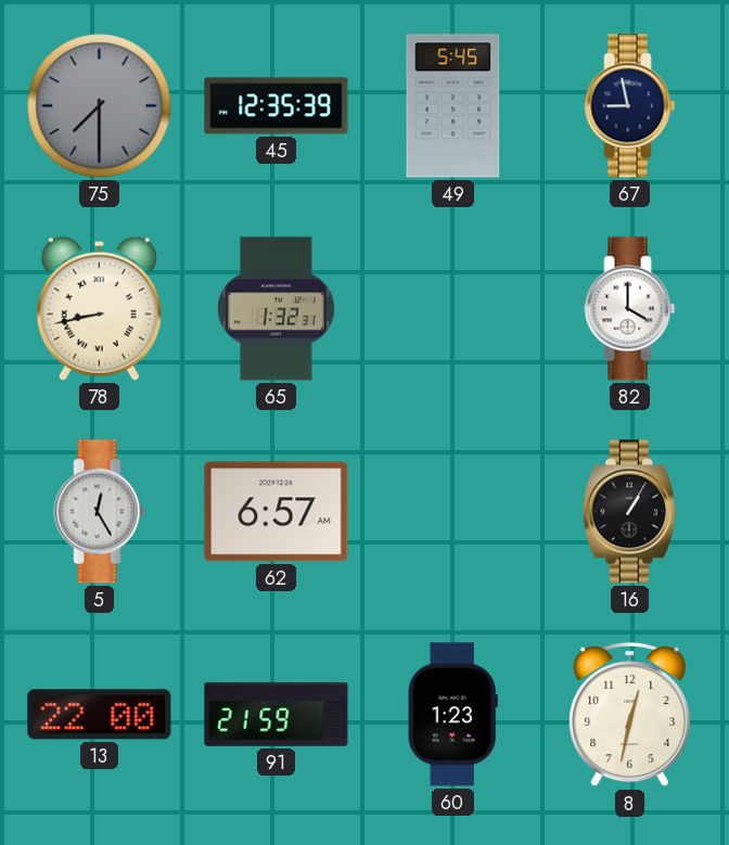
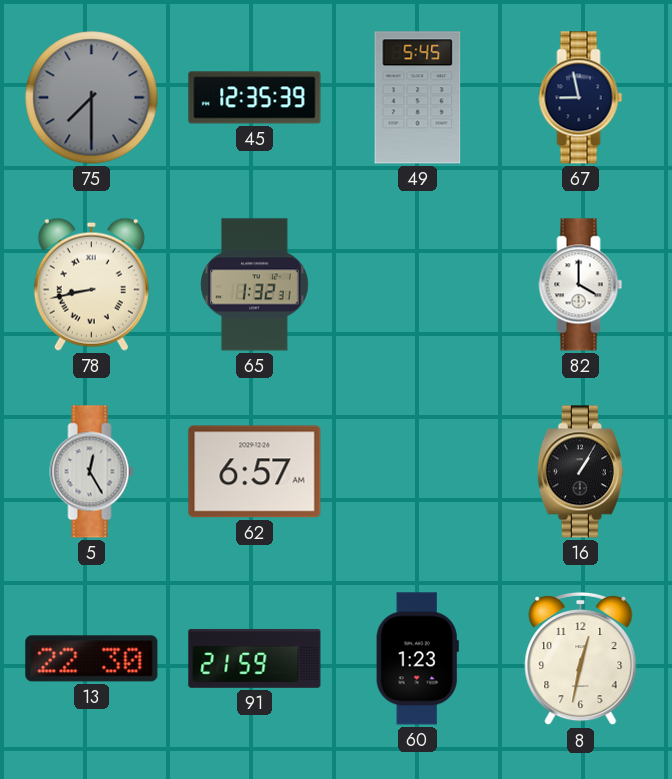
13: 22:00 -> 22:30 (92, 659)
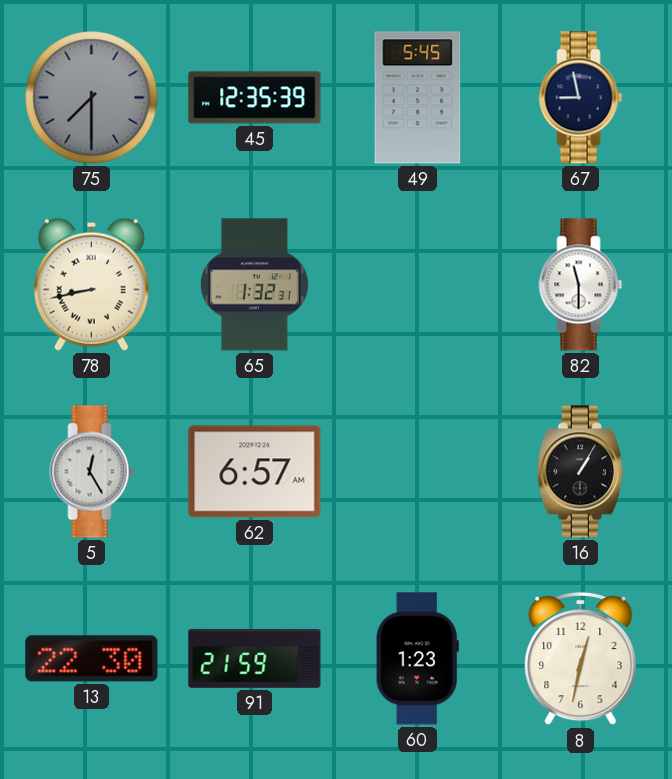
82: 4:00 -> 11:30 (581, 285)
